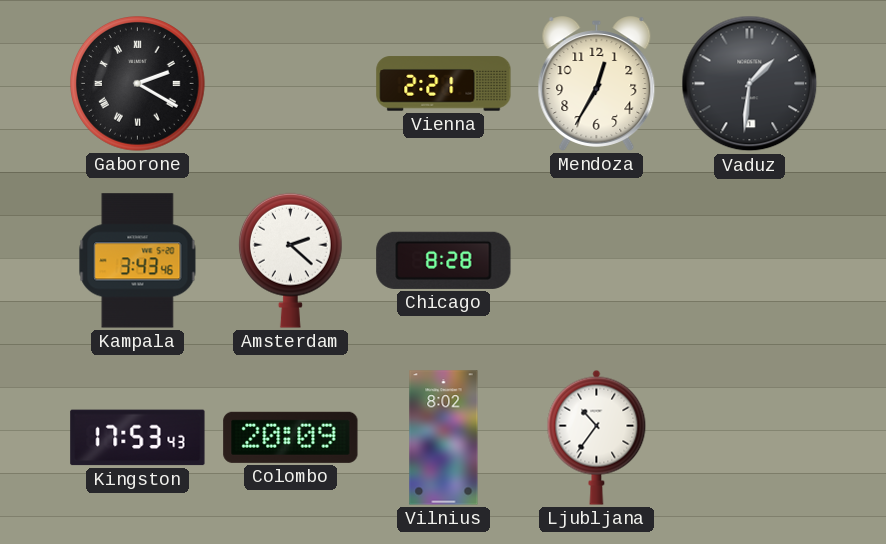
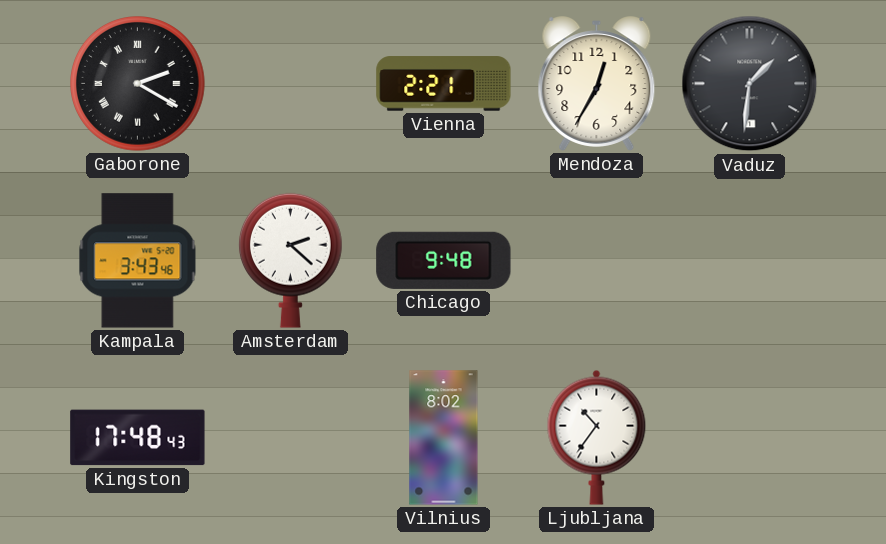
Chicago: 8:28 -> 9:48 (444, 260)
Kingston: 17:53 -> 17:48 (138, 438)
Colombo: 20:09 -> none (291, 437)
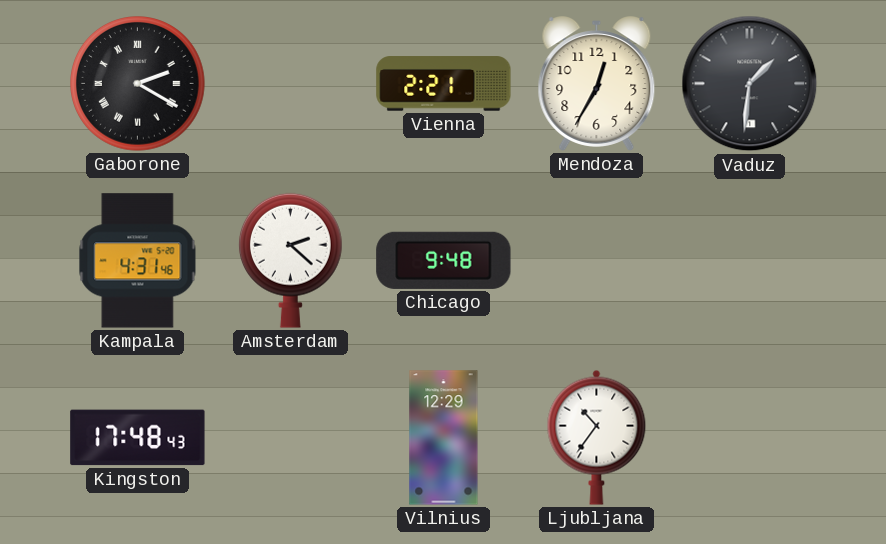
Kampala: 3:43 -> 4:31 (138, 261)
Vilnius: 8:02 -> 12:29 (444, 438)
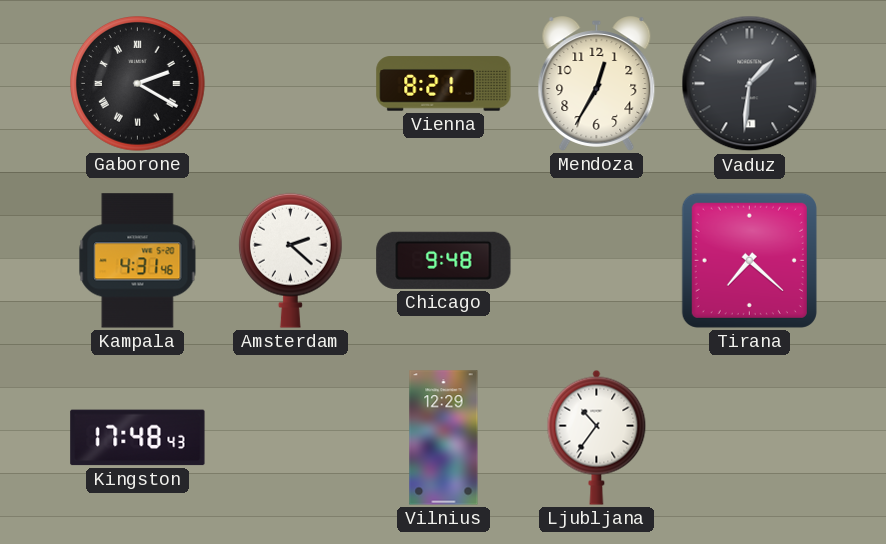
Vienna: 2:21 -> 8:21 (444, 84)
Tirana: none -> 7:22 (749, 260)
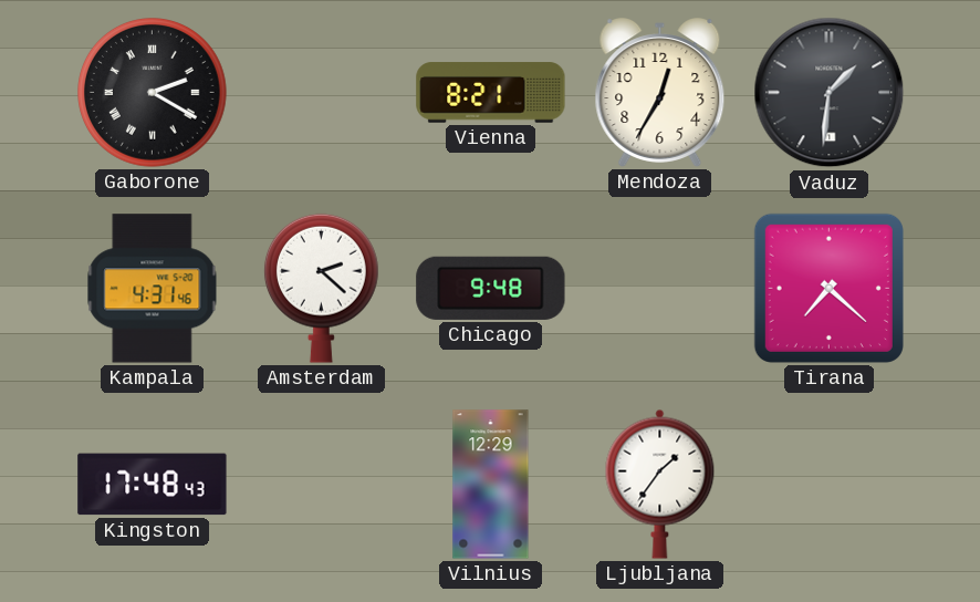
Ljubljana: 10:36 -> 1:36 (660, 484)
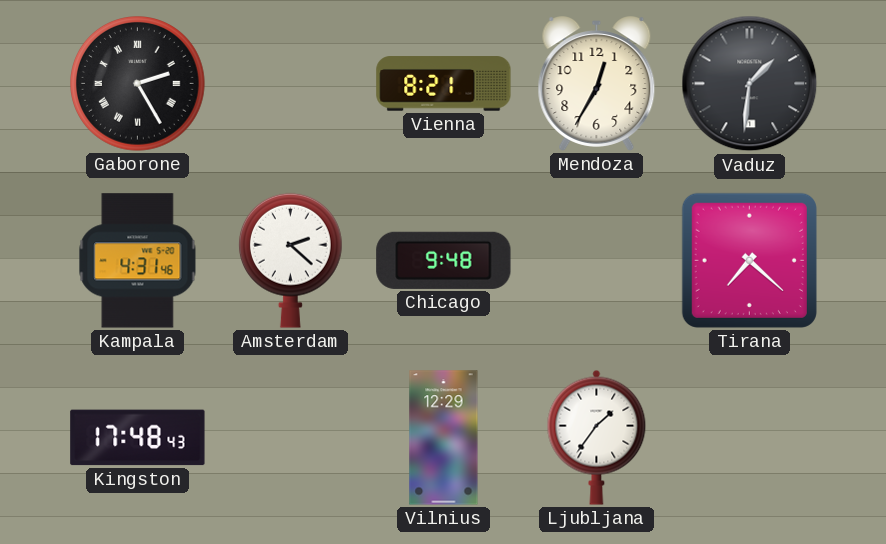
Gaborone: 2:20 -> 2:25 (138, 84)
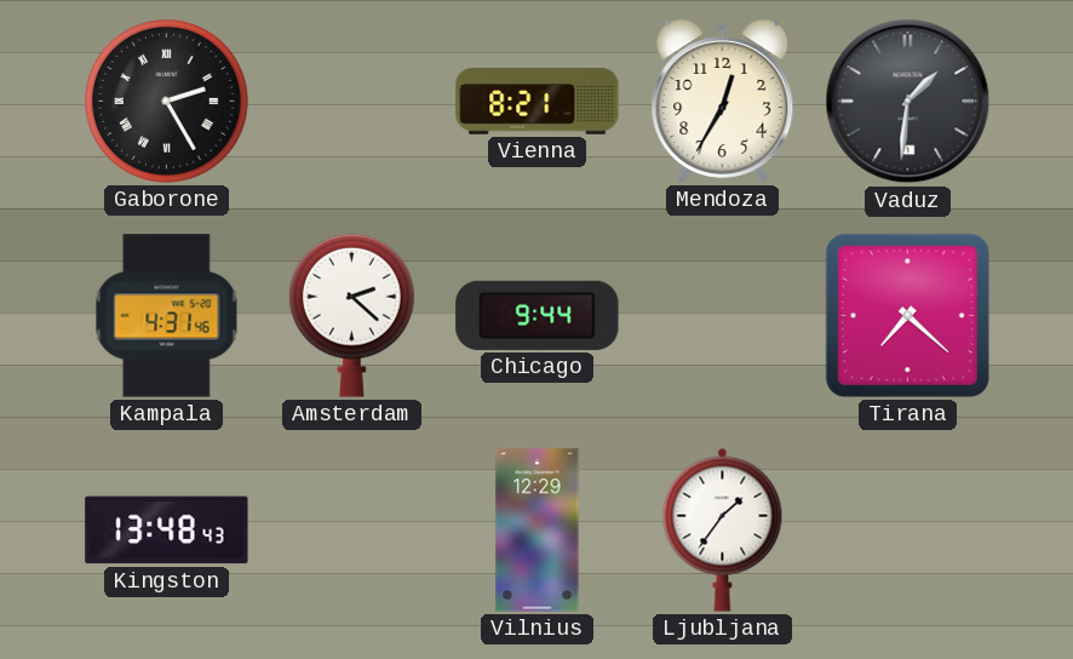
Chicago: 9:48 -> 9:44 (538, 315)
Kingston: 17:48 -> 13:48 (167, 531)
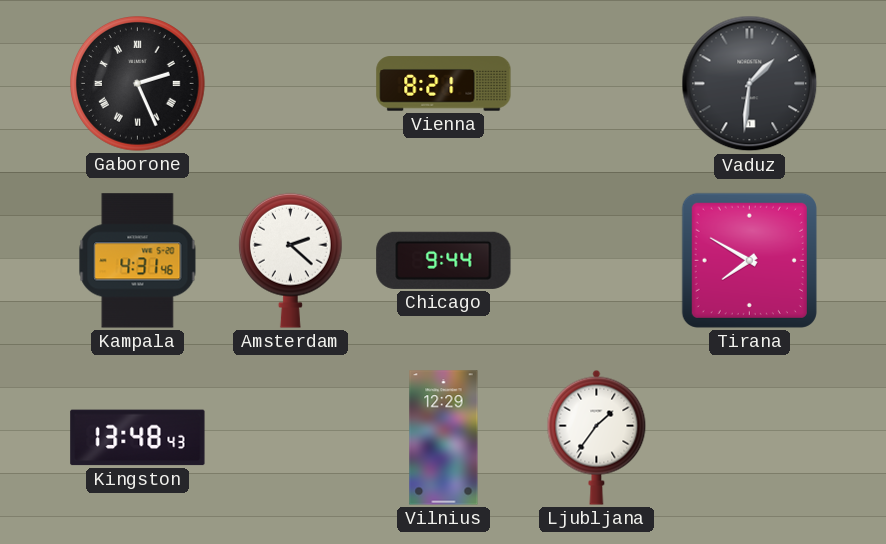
Gaborone: 2:25 -> 2:26 (138, 84)
Mendoza: 12:35 -> none (723, 102)
Tirana: 7:22 -> 7:50 (749, 260)
